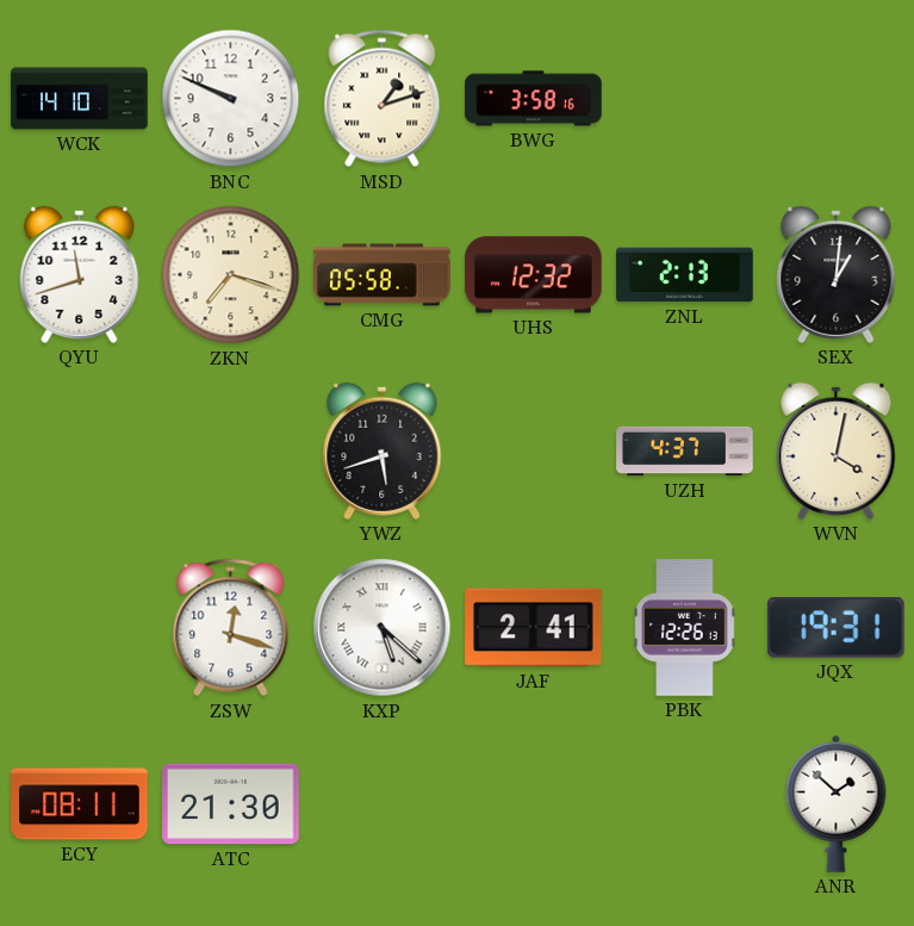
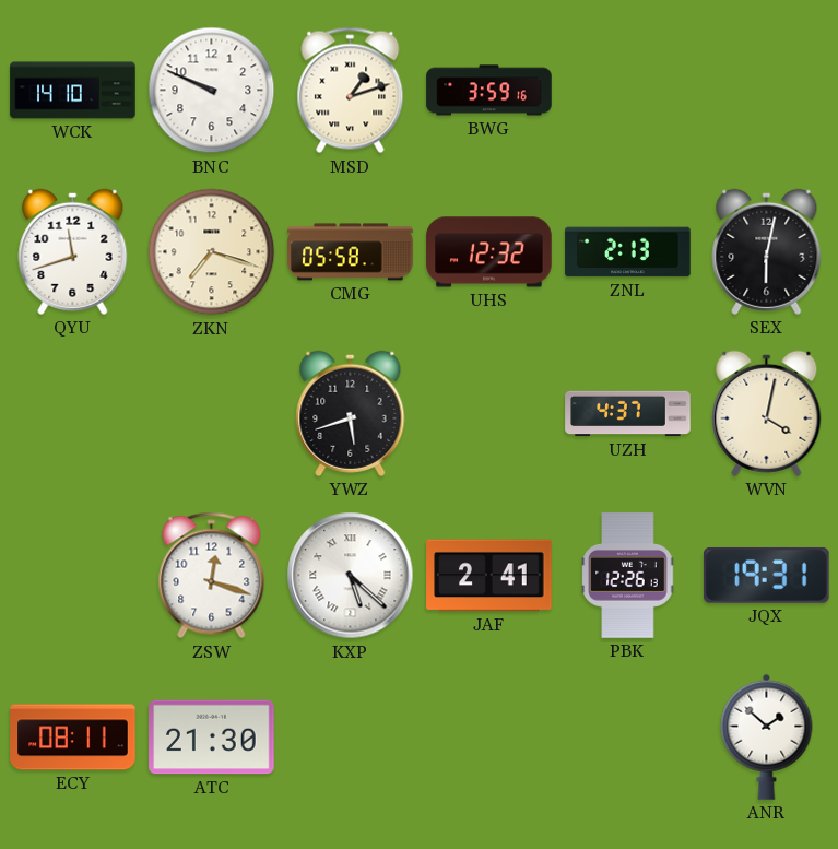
BWG: 3:58 -> 3:59 (489, 91)
SEX: 1:01 -> 6:02 (767, 251)
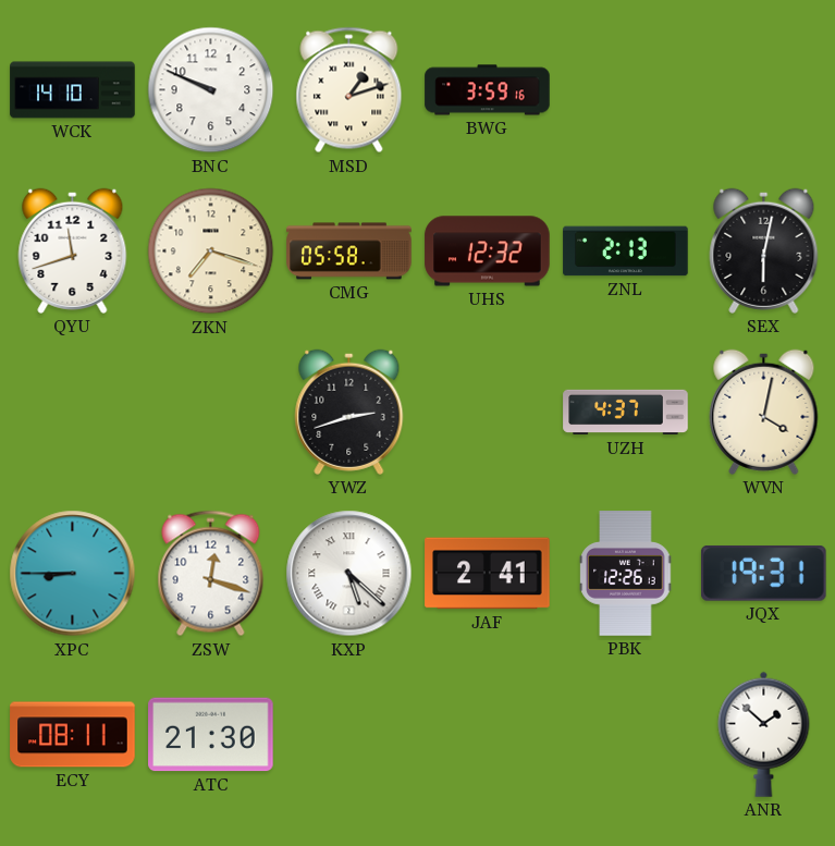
YWZ: 5:42 -> 2:42 (349, 412)
XPC: none -> 8:45 (73, 574)
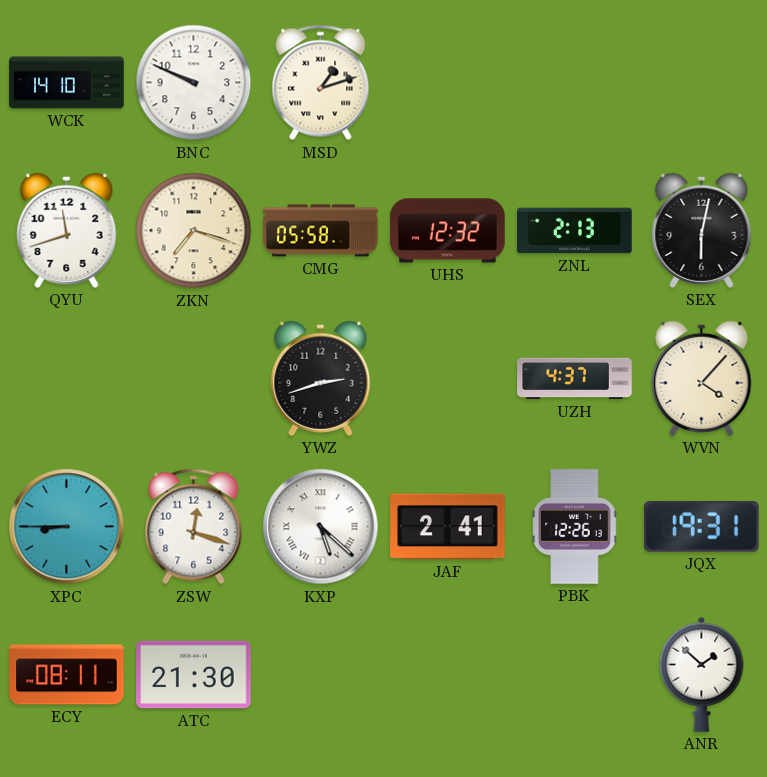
BWG: 3:59 -> none (488, 90)
WVN: 4:02 -> 4:07 (702, 378)
